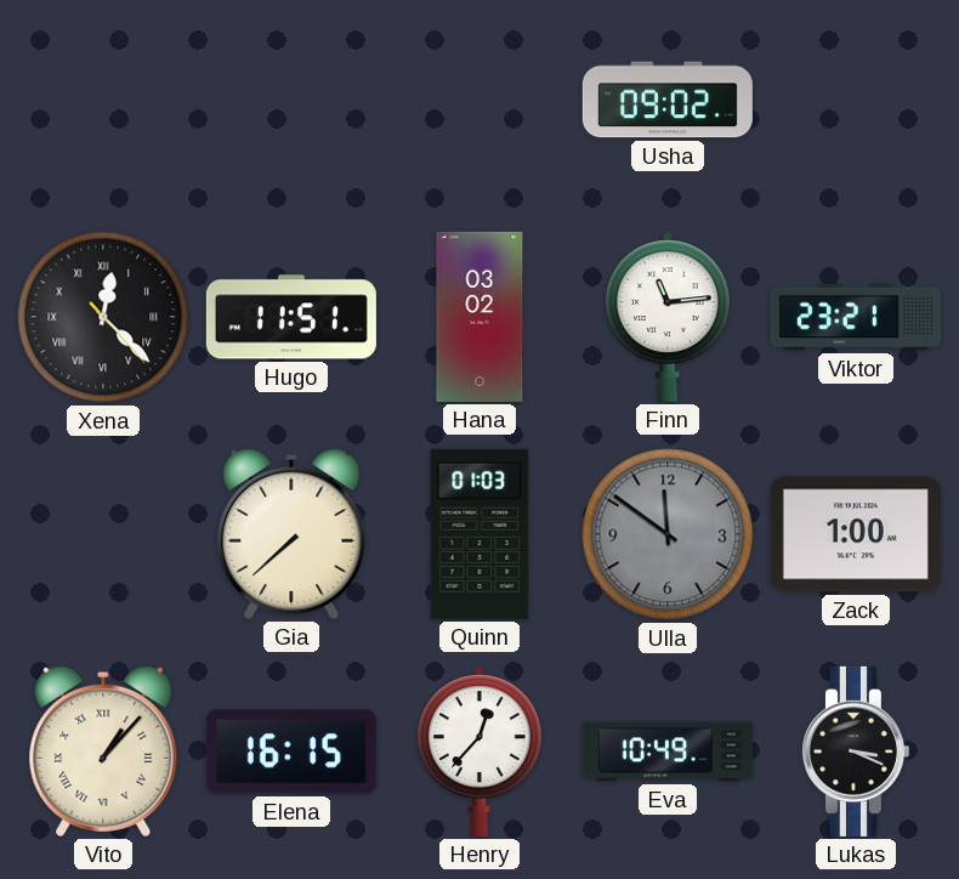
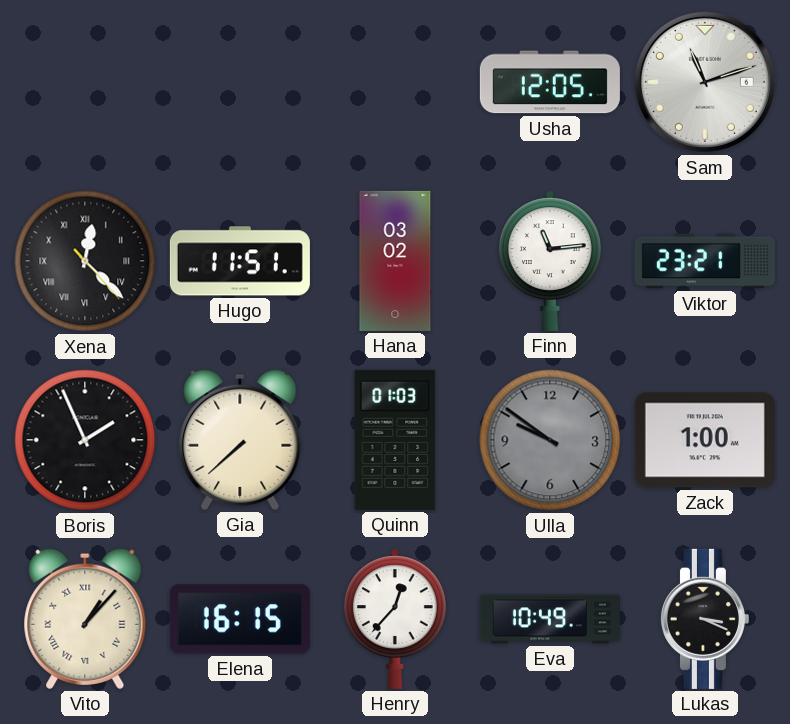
Usha: 09:02 -> 12:05 (550, 82)
Sam: none -> 11:12 (705, 82)
Boris: none -> 1:56 (85, 440)
Ulla: 11:51 -> 9:51 (550, 440)
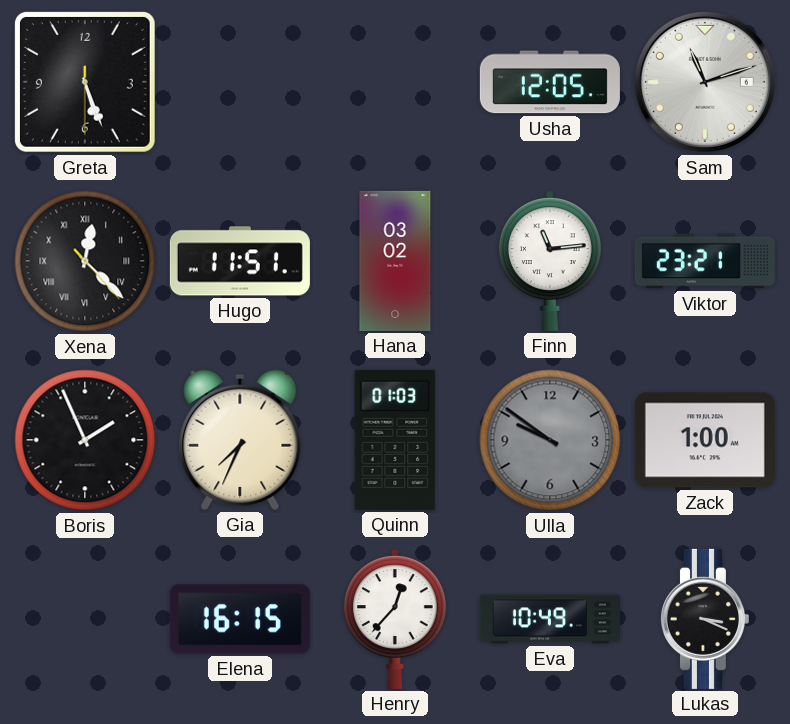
Greta: none -> 5:26 (85, 82)
Gia: 7:38 -> 7:34 (240, 440)
Vito: 1:07 -> none (85, 619)
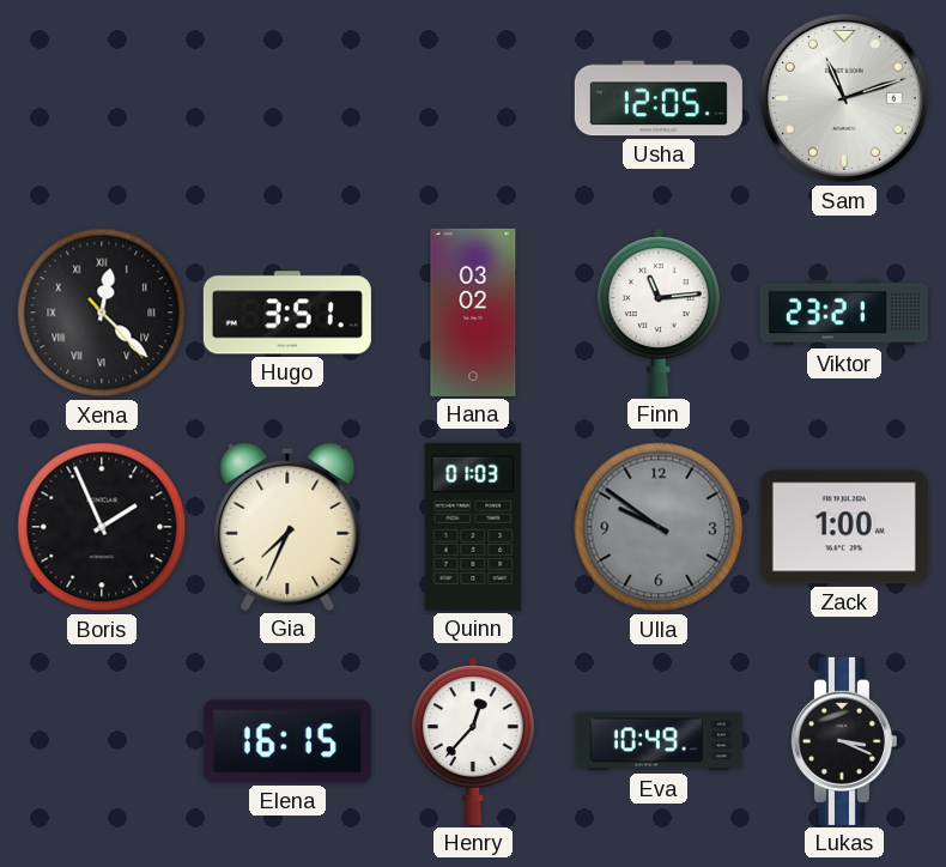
Greta: 5:26 -> none (85, 82)
Hugo: 11:51 -> 3:51 (287, 313)
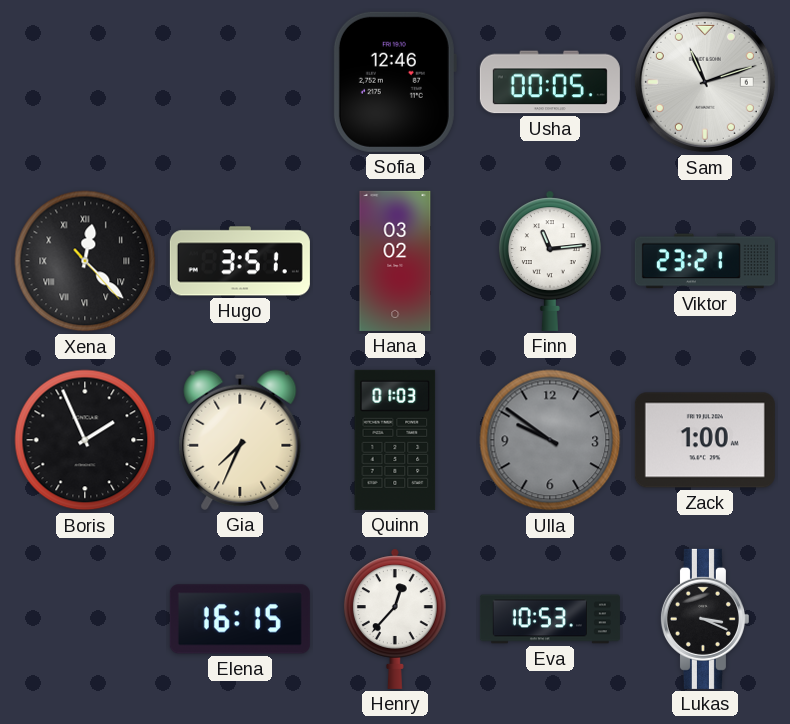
Sofia: none -> 12:46 (395, 82)
Usha: 12:05 -> 00:05 (550, 82)
Eva: 10:49 -> 10:53 (550, 619)
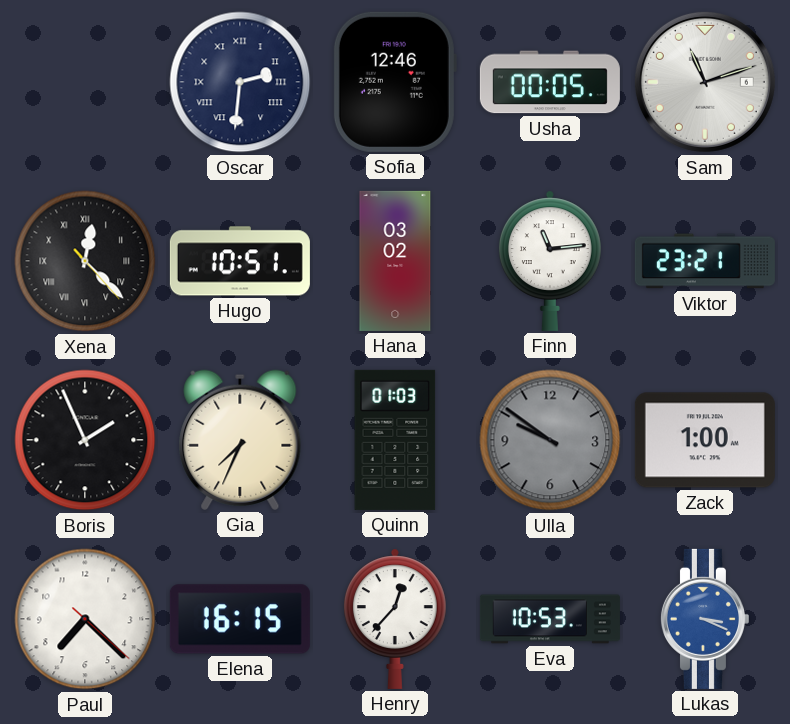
Oscar: none -> 2:31 (240, 82)
Hugo: 3:51 -> 10:51 (240, 261)
Paul: none -> 7:22 (85, 619)
Lukas dial: black -> blue (704, 619)
